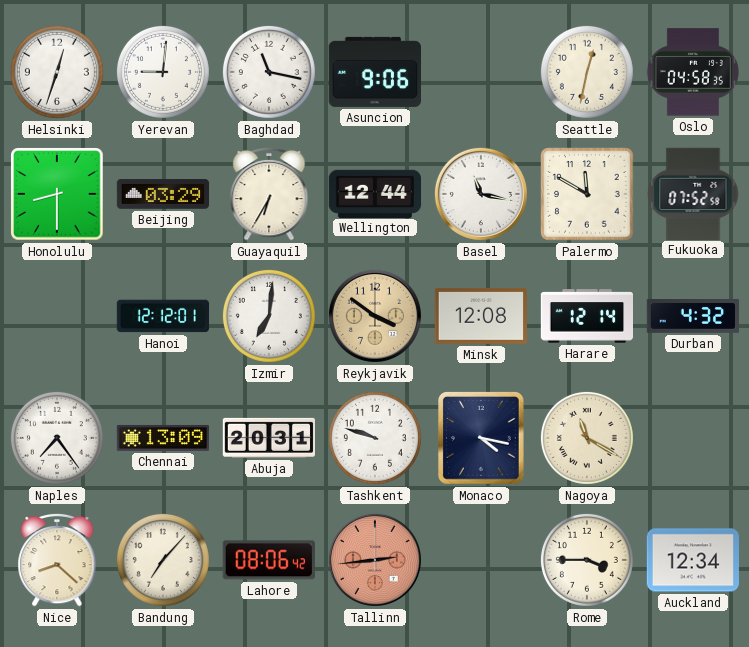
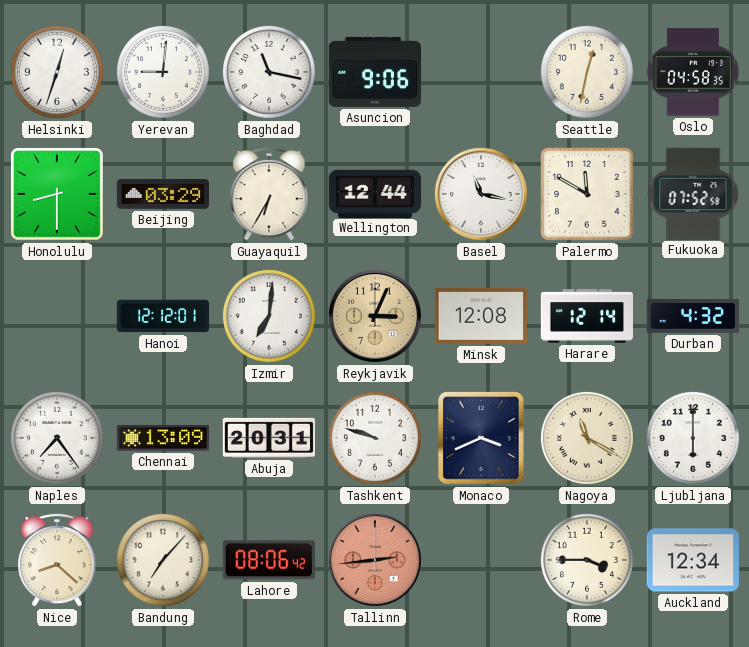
Reykjavik: 3:51 -> 3:04 (375, 316)
Monaco: 4:17 -> 3:41 (482, 439)
Ljubljana: none -> 6:00 (693, 438)
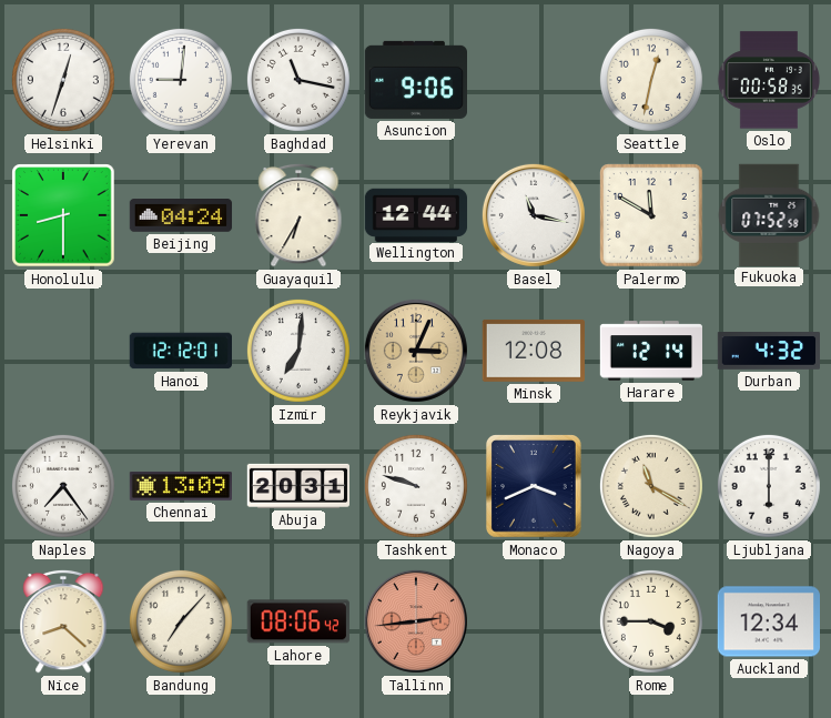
Oslo: 04:58 -> 00:58 (769, 80)
Beijing: 03:29 -> 04:24 (181, 215)
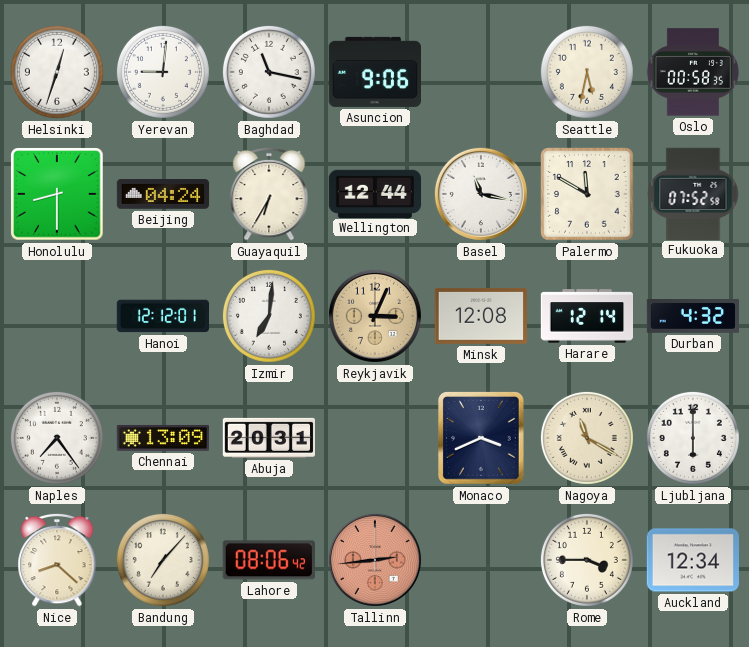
Seattle: 12:32 -> 5:32 (587, 72)
Tashkent: 9:48 -> none (416, 486)
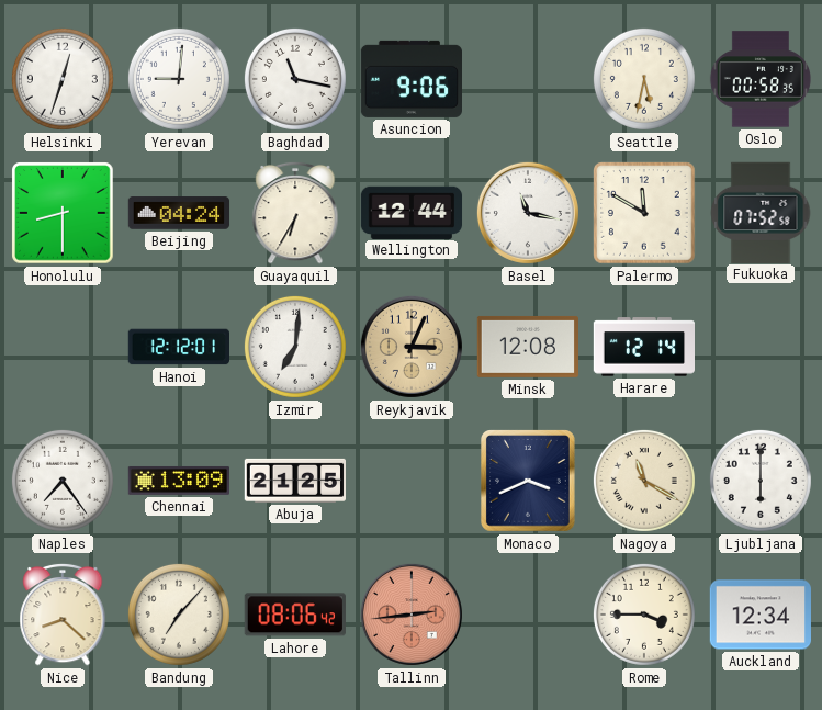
Durban: 4:32 -> none (692, 317)
Abuja: 20:31 -> 21:25 (294, 481)
